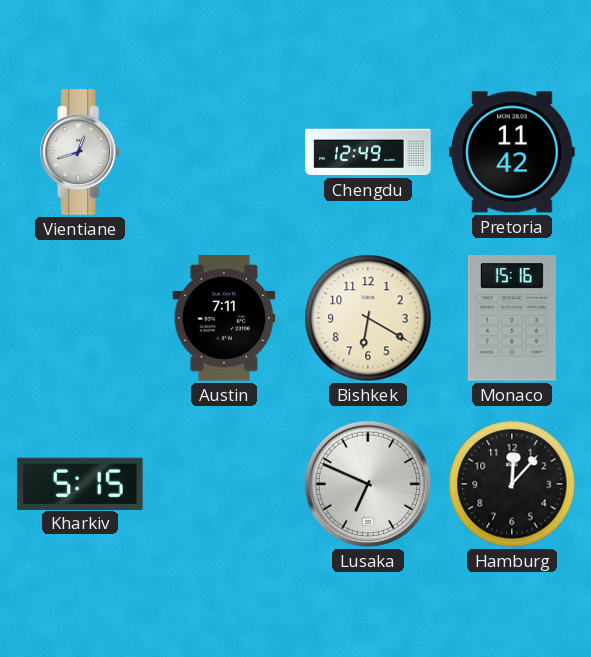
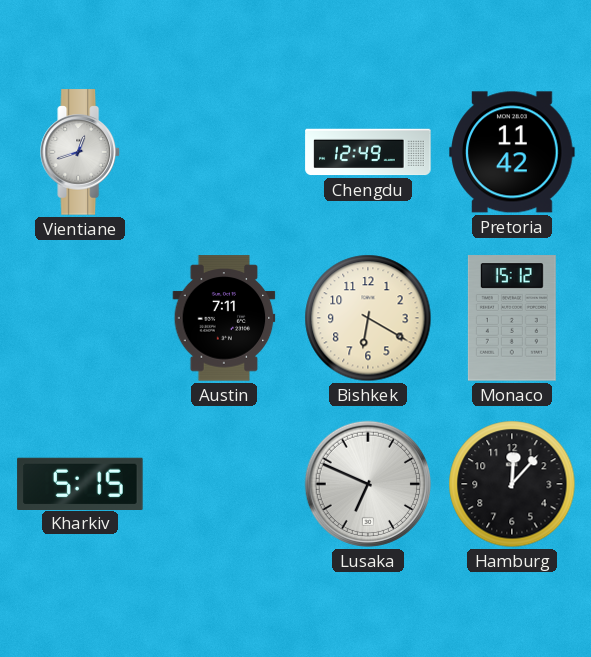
Monaco: 15:16 -> 15:12 (512, 318)
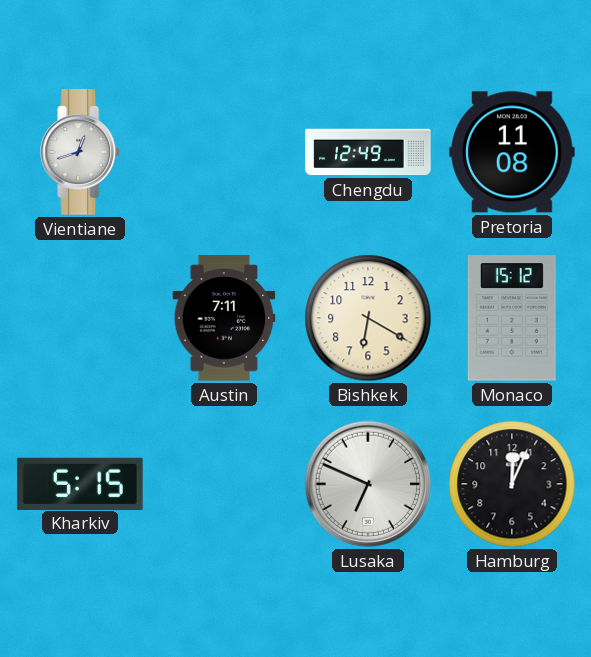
Pretoria: 11:42 -> 11:08 (512, 152)
Hamburg: 12:07 -> 12:04 (512, 484)
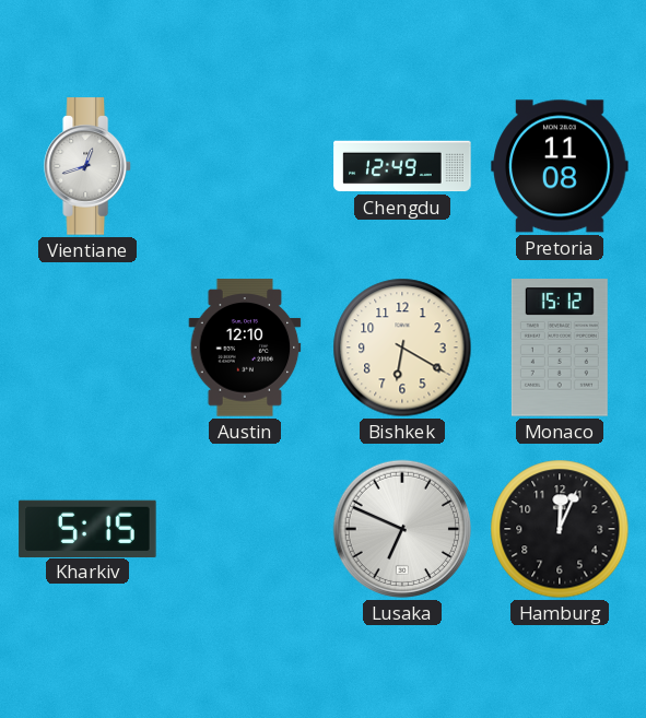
Austin: 7:11 -> 12:10 (245, 348)
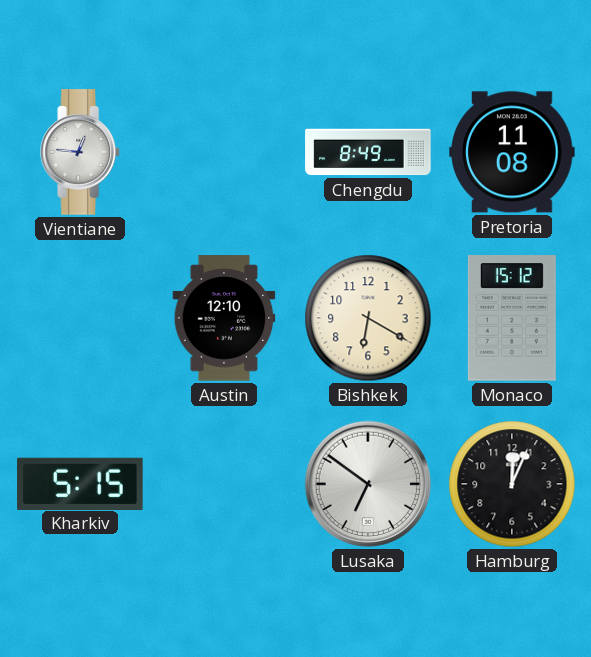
Vientiane: 12:42 -> 12:46 (81, 152)
Chengdu: 12:49 -> 8:49 (368, 152)
Lusaka: 6:49 -> 6:51 (368, 484)
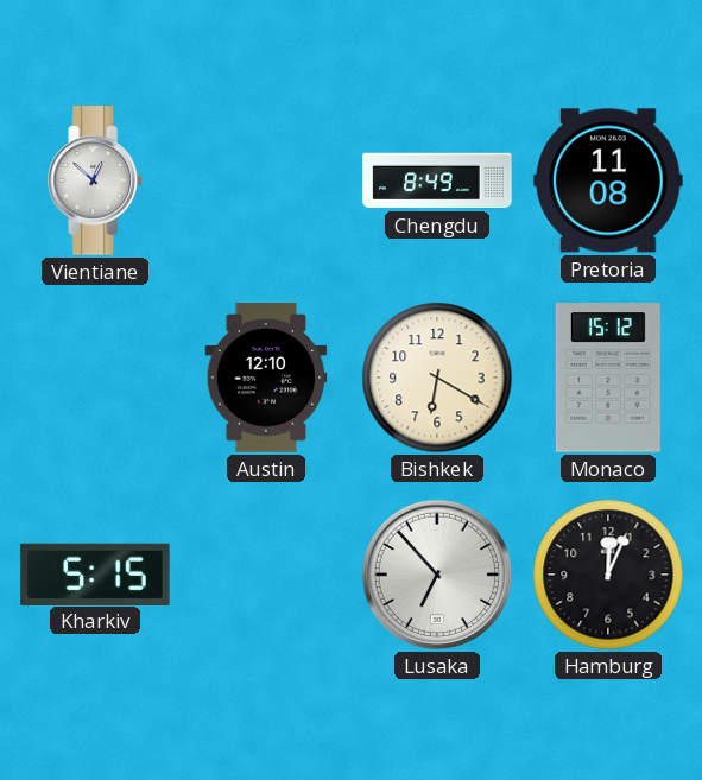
Vientiane: 12:46 -> 12:52 (96, 180)
Lusaka: 6:51 -> 6:53 (437, 575)
